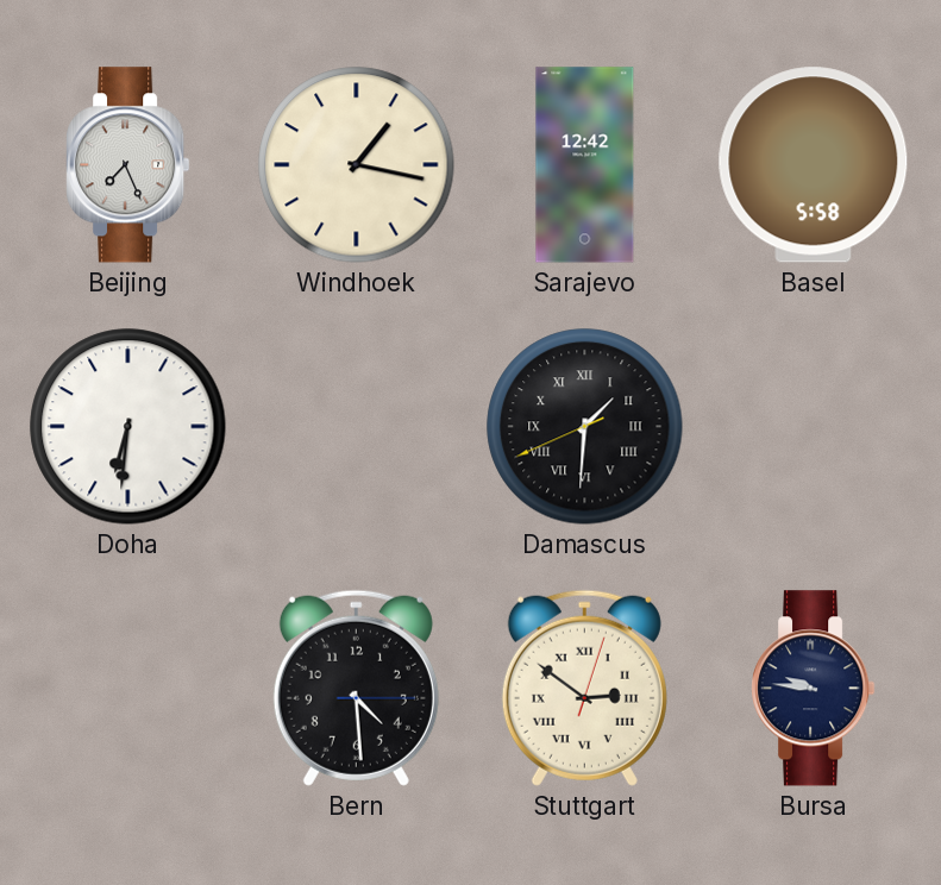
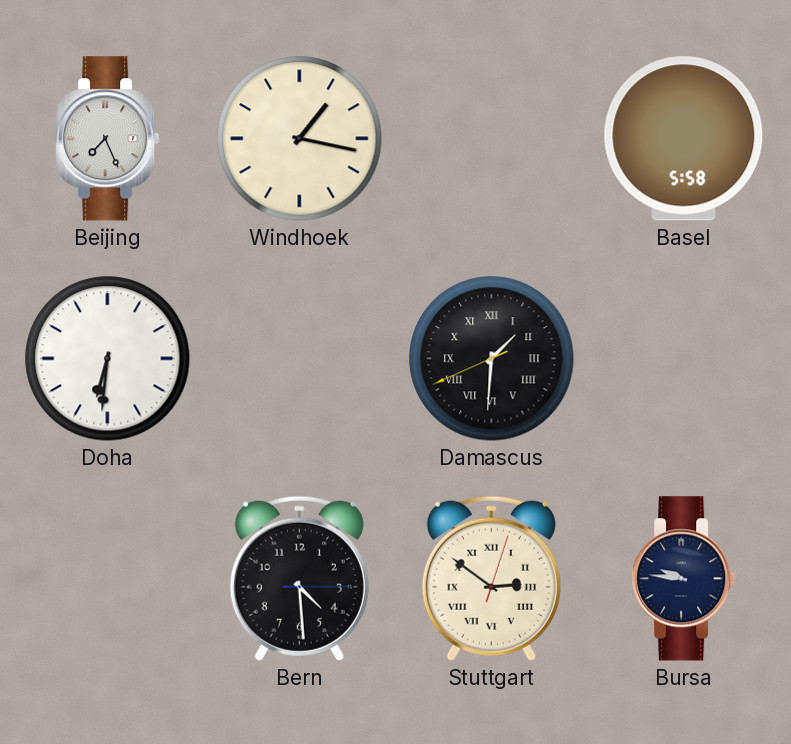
Sarajevo: 12:42 -> none (585, 165)
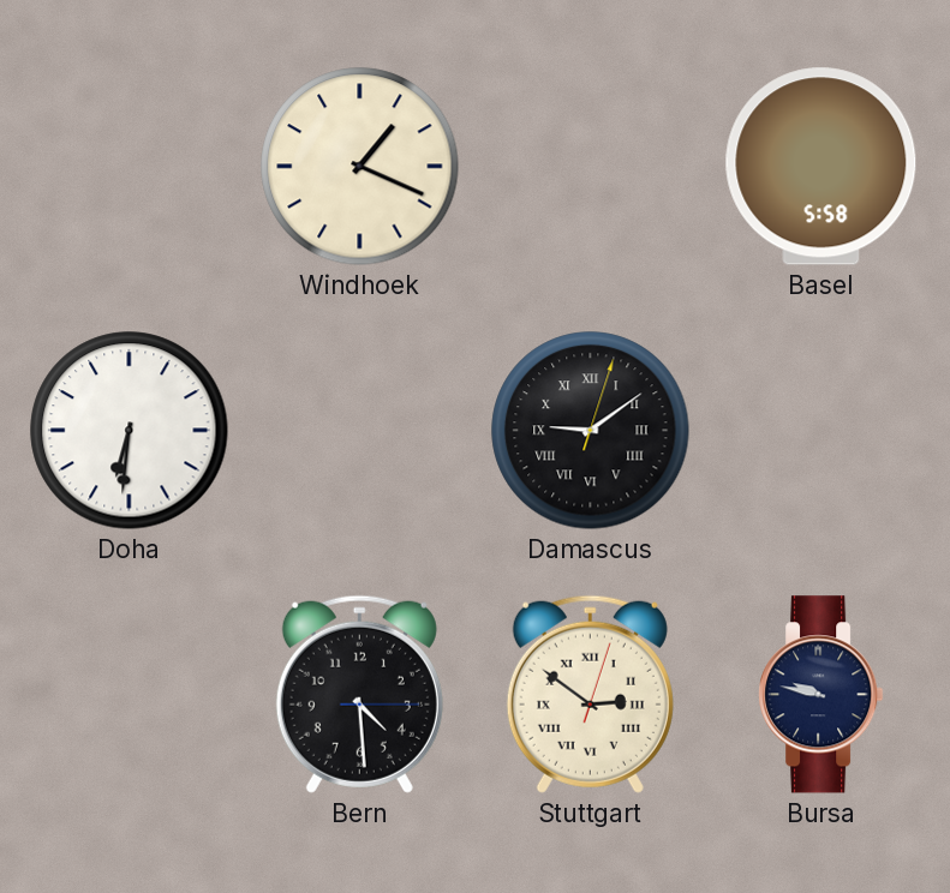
Beijing: 7:26 -> none (108, 139)
Windhoek: 1:17 -> 1:19 (360, 167)
Damascus: 1:30 -> 9:09 (591, 431)
Bursa: 9:46 -> 9:47 (821, 695)
